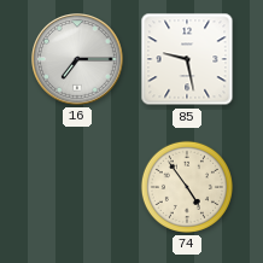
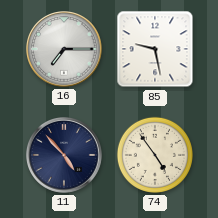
11: none -> 4:53 (65, 156)
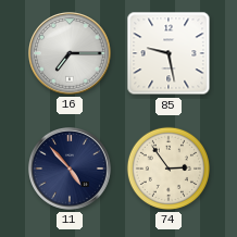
74: 4:54 -> 2:54 (169, 169)
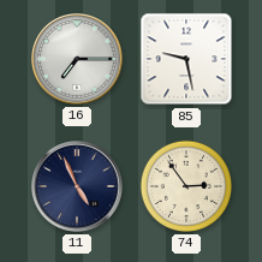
11: 4:53 -> 4:56 (78, 187)
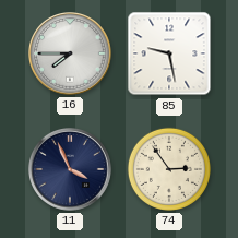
16: 7:15 -> 7:45 (71, 55)
11: 4:56 -> 3:56 (71, 170)
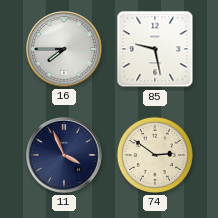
74: 2:54 -> 2:51 (155, 155)
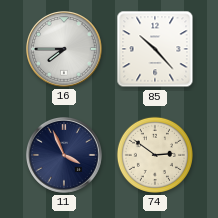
85: 9:28 -> 10:23 (155, 49)
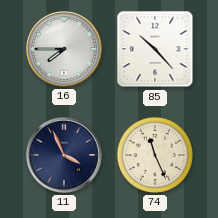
74: 2:51 -> 11:26 (155, 155)
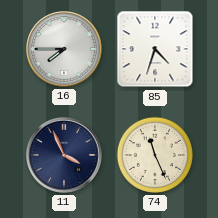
85: 10:23 -> 4:33 (155, 49)
